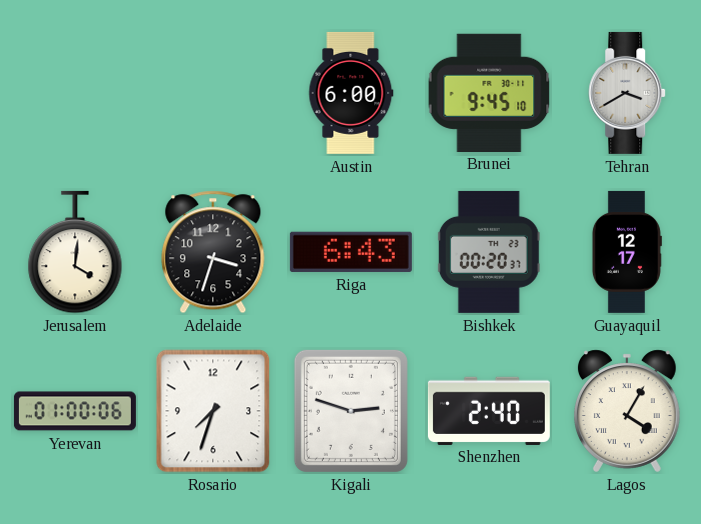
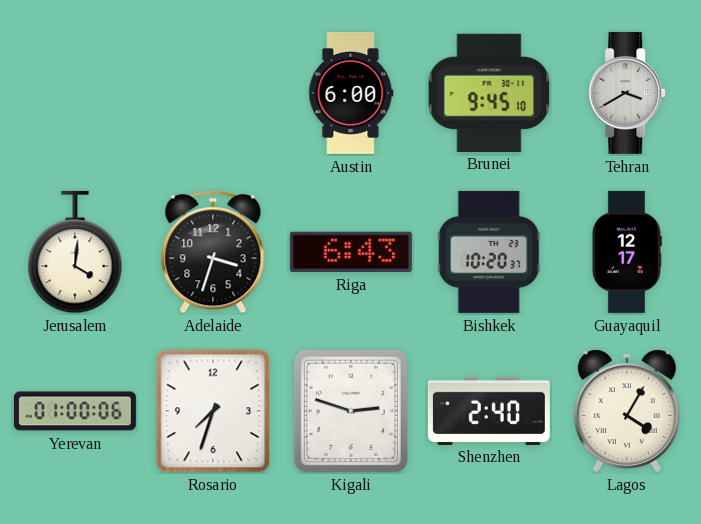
Bishkek: 00:20 -> 10:20 (489, 252)
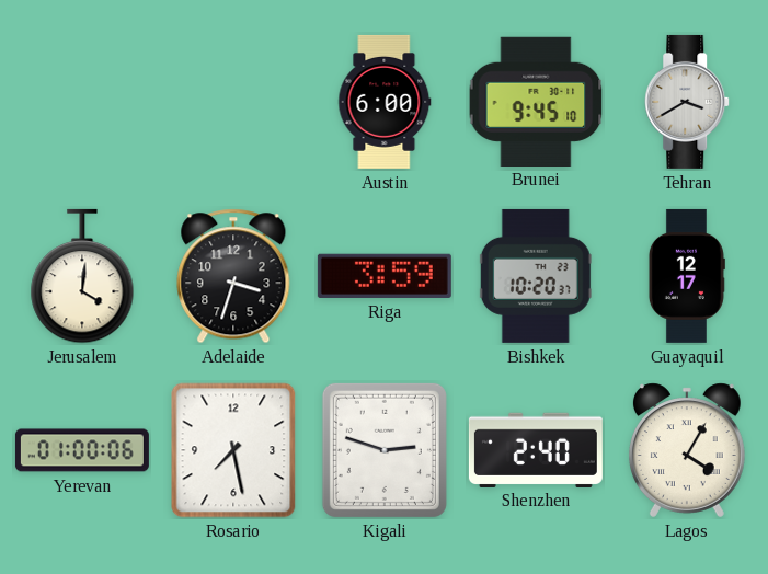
Riga: 6:43 -> 3:59 (385, 276)
Rosario: 7:33 -> 7:28 (233, 450)
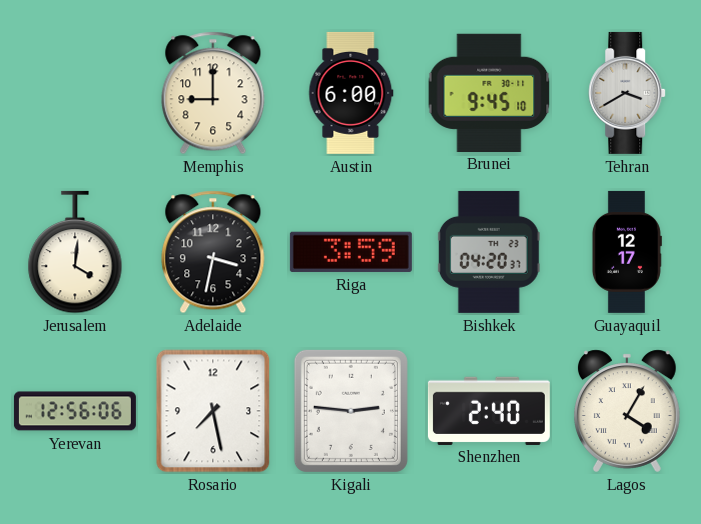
Memphis: none -> 9:00 (213, 93)
Adelaide: 3:33 -> 3:32 (213, 252)
Bishkek: 10:20 -> 04:20 (489, 252)
Yerevan: 01:00 -> 12:56 (75, 411)
Kigali: 2:48 -> 2:46 (351, 411)
